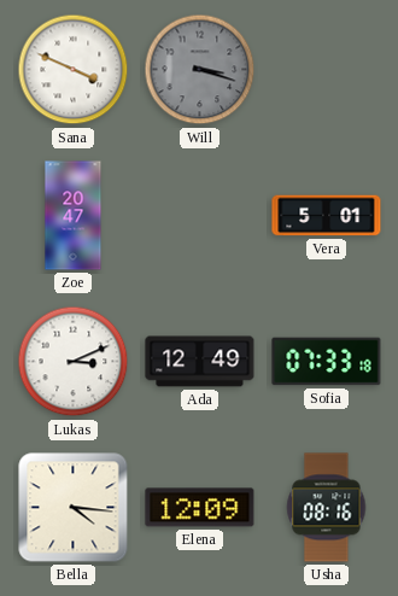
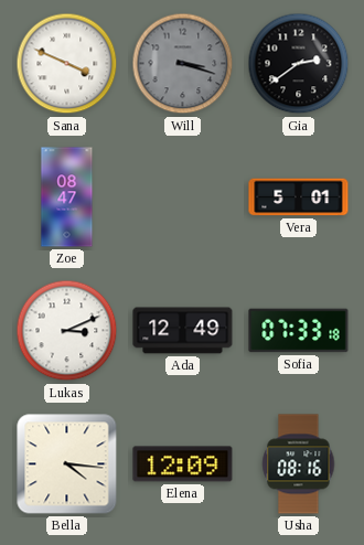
Gia: none -> 2:39 (299, 64)
Zoe: 20:47 -> 08:47 (67, 197)
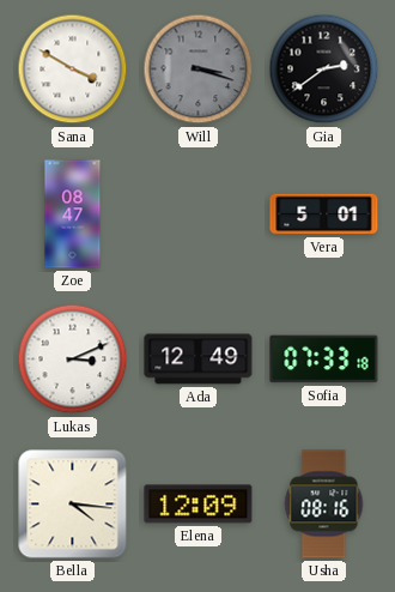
Sana: 3:49 -> 3:50 (73, 70)
